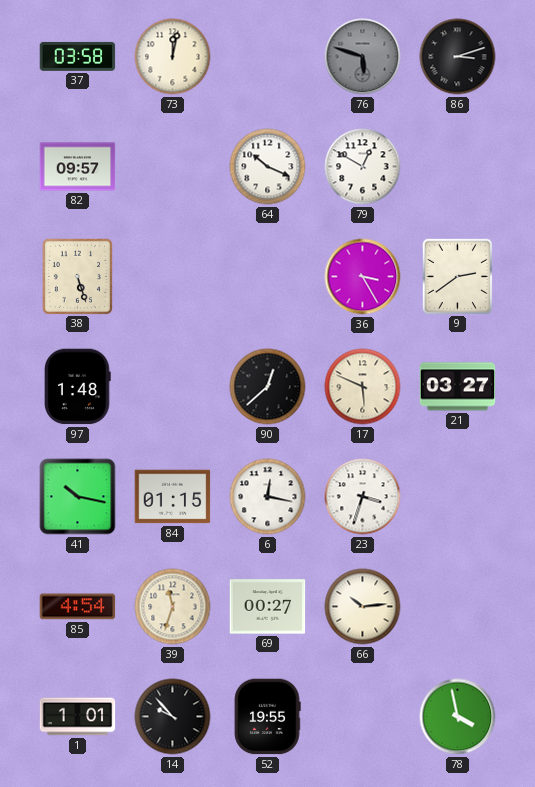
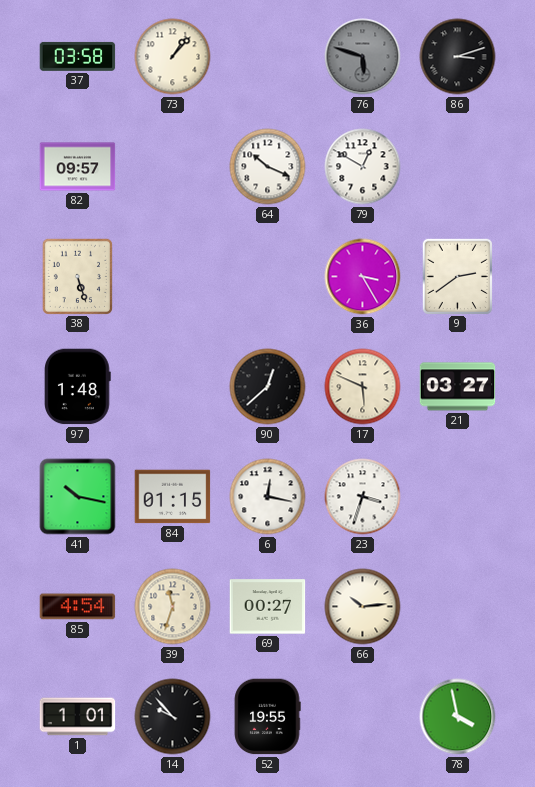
73: 12:02 -> 1:07 (173, 57)
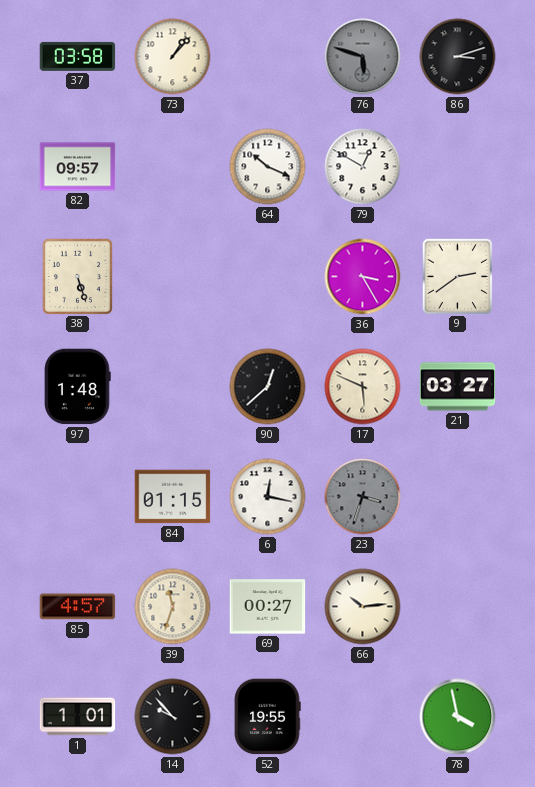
41: 10:17 -> none (78, 497)
23 dial: white -> grey (363, 497)
85: 4:54 -> 4:57 (78, 607)
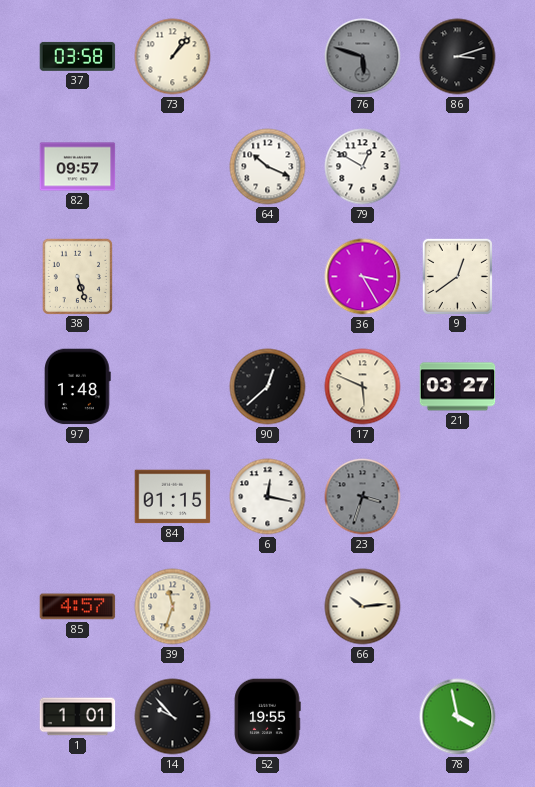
9: 2:39 -> 12:39 (457, 276)
69: 00:27 -> none (268, 607)
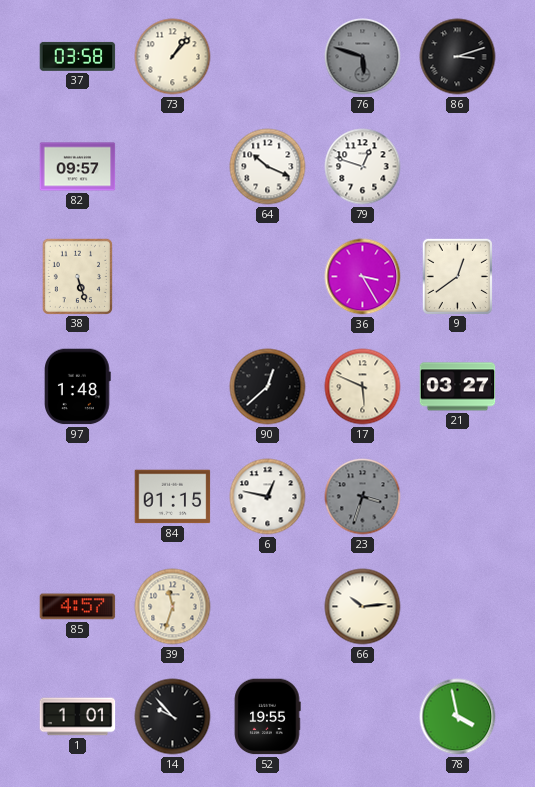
79: 12:50 -> 12:48 (363, 167)
6: 12:17 -> 12:47 (268, 497)
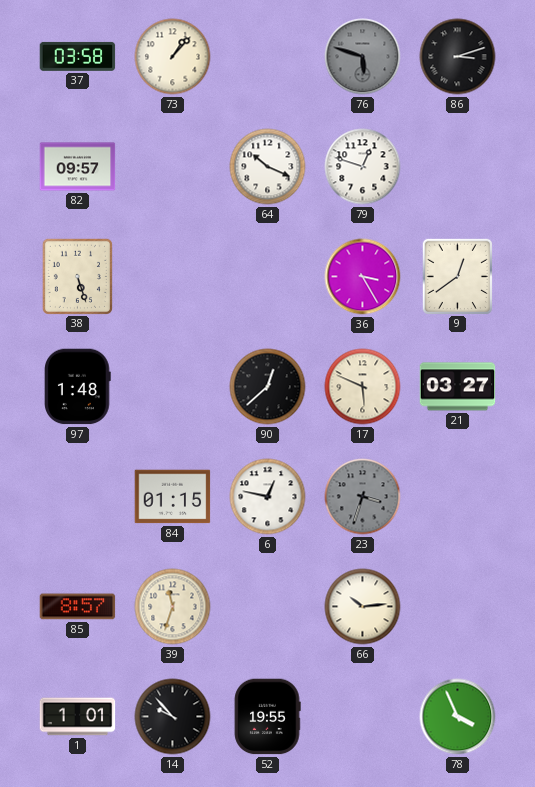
85: 4:57 -> 8:57 (78, 607)
78: 3:58 -> 3:56 (458, 717)
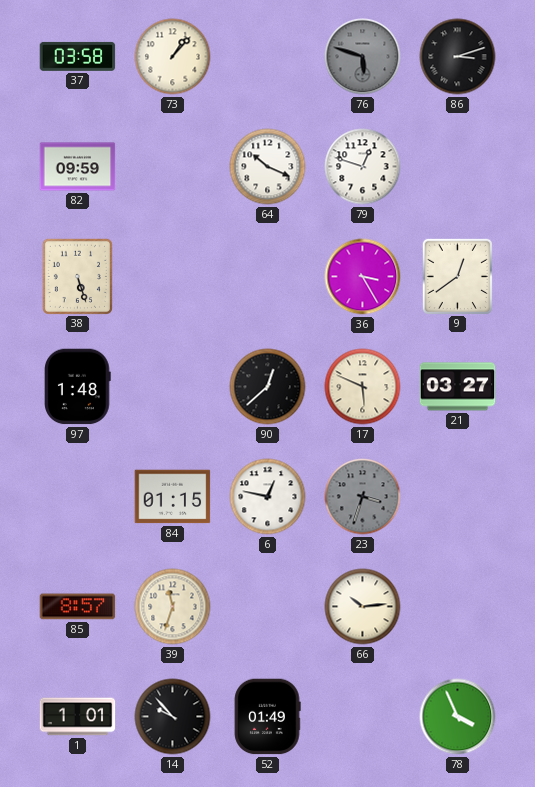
82: 09:57 -> 09:59 (78, 167)
52: 19:55 -> 01:49 (267, 717)
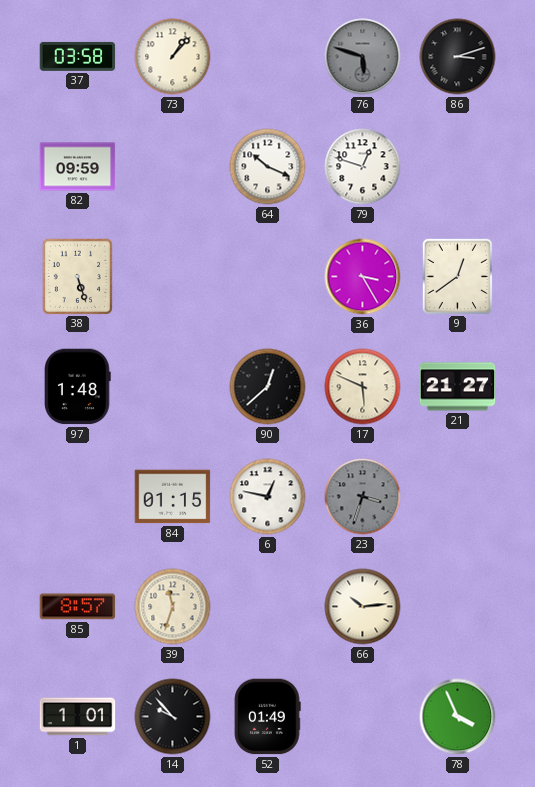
21: 03:27 -> 21:27 (458, 387)
